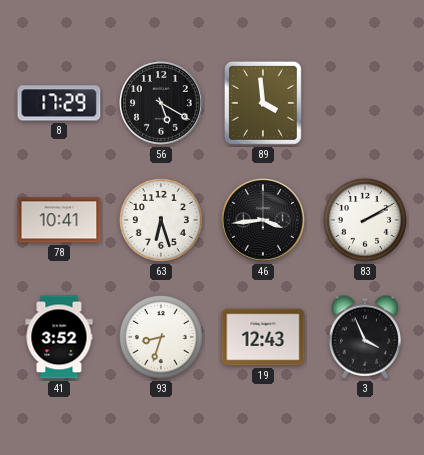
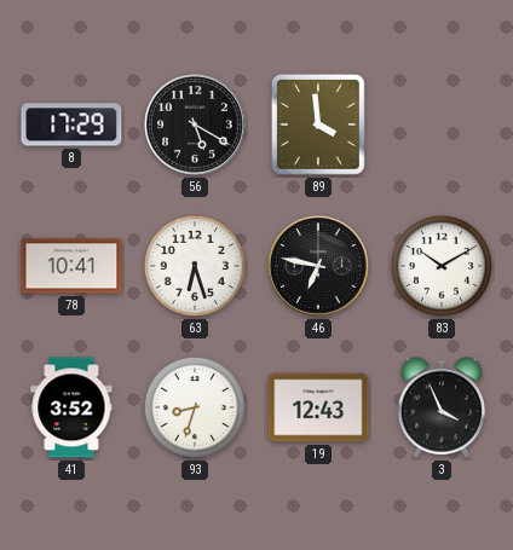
46: 3:44 -> 6:47 (319, 267)
83: 2:10 -> 10:10 (442, 266)
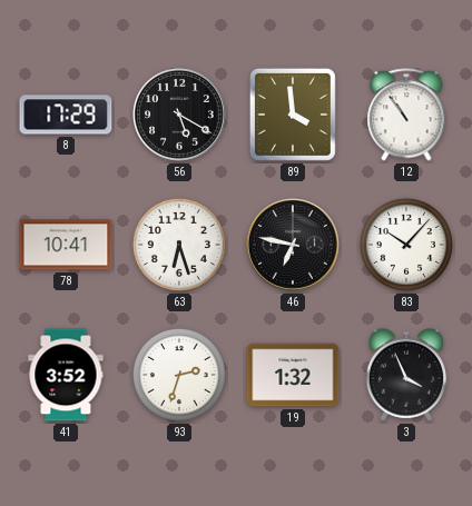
12: none -> 10:54 (406, 115)
83: 10:10 -> 10:07 (406, 245)
93: 8:33 -> 2:33 (179, 375)
19: 12:43 -> 1:32 (293, 375)
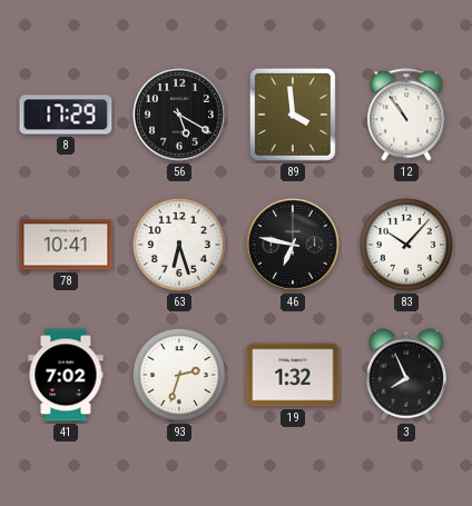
41: 3:52 -> 7:02 (66, 375)
3: 3:56 -> 7:56 (406, 375)
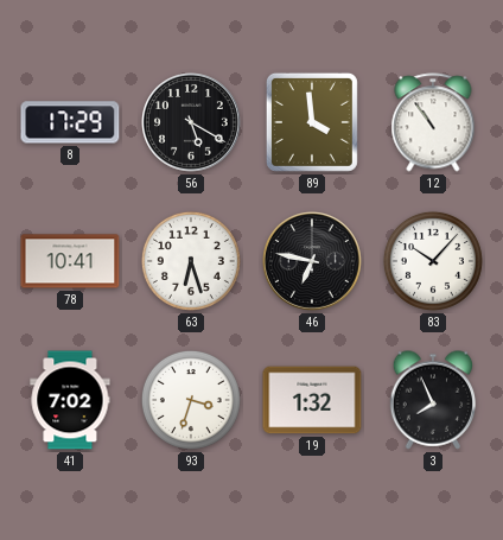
93: 2:33 -> 3:33 (191, 400)
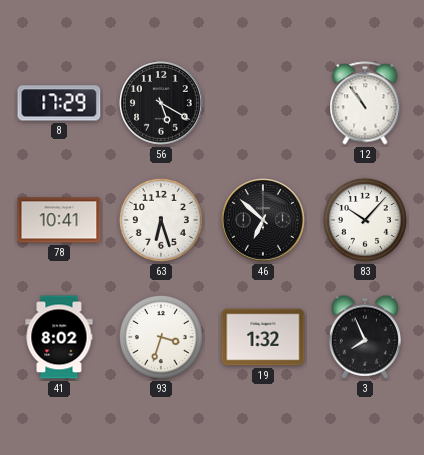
89: 3:59 -> none (312, 122)
46: 6:47 -> 6:52 (264, 221)
41: 7:02 -> 8:02 (59, 337)
